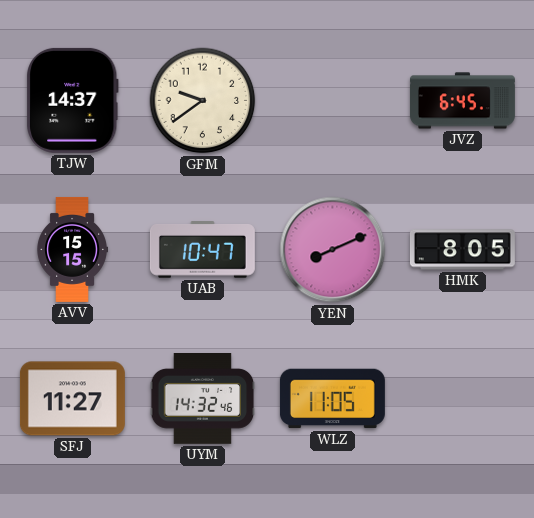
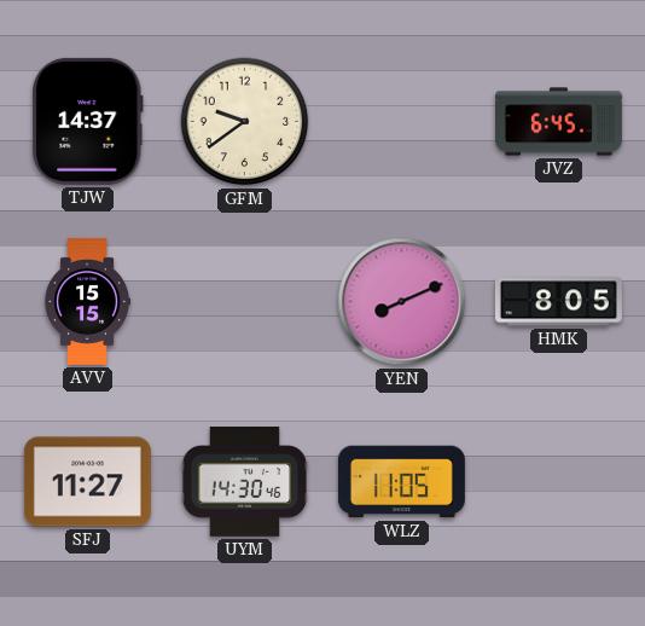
UAB: 10:47 -> none (202, 250)
UYM: 14:32 -> 14:30 (245, 482)
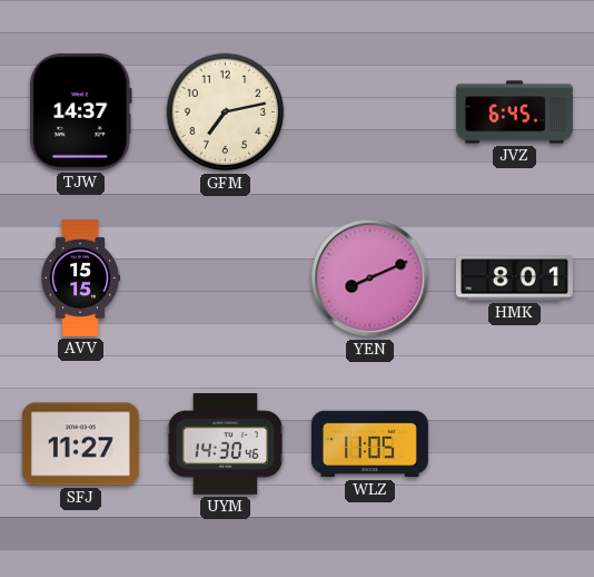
GFM: 9:39 -> 7:13 (226, 113)
HMK: 8:05 -> 8:01 (514, 278)
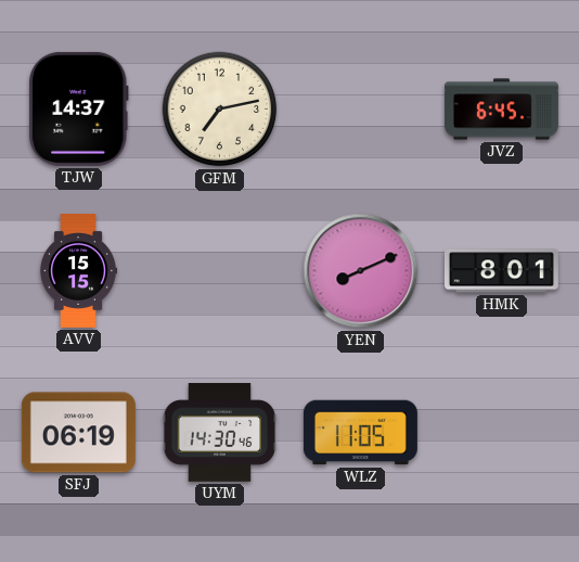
SFJ: 11:27 -> 06:19 (78, 433)
